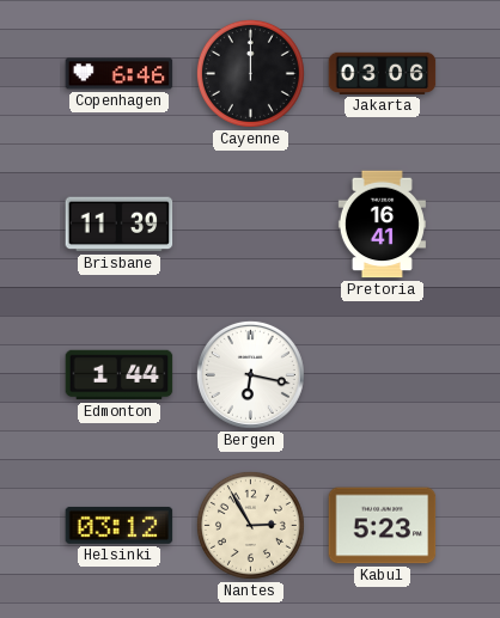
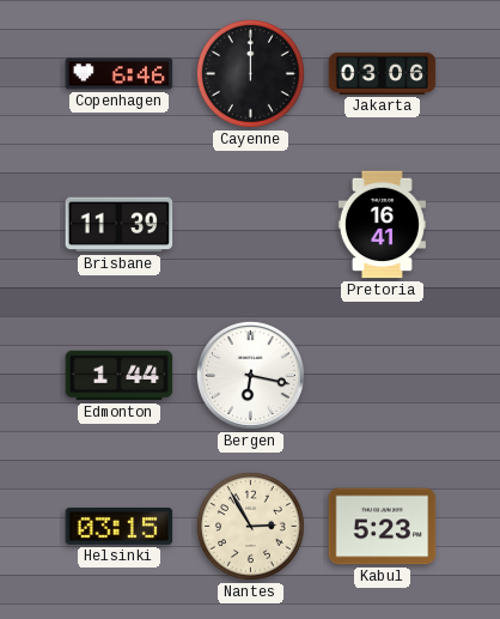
Helsinki: 03:12 -> 03:15 (120, 526)
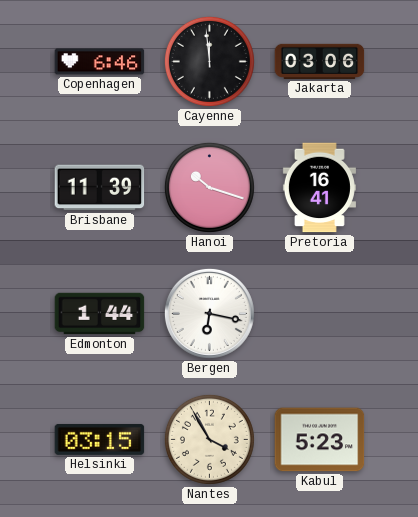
Cayenne: 12:00 -> 11:59 (209, 61)
Hanoi: none -> 10:18 (209, 187)
Nantes: 2:55 -> 3:55 (209, 439)
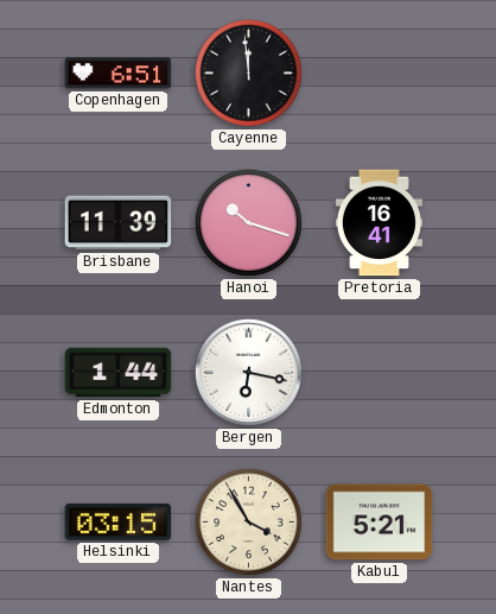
Copenhagen: 6:46 -> 6:51 (119, 74)
Jakarta: 03:06 -> none (320, 61)
Kabul: 5:23 -> 5:21 (380, 523)
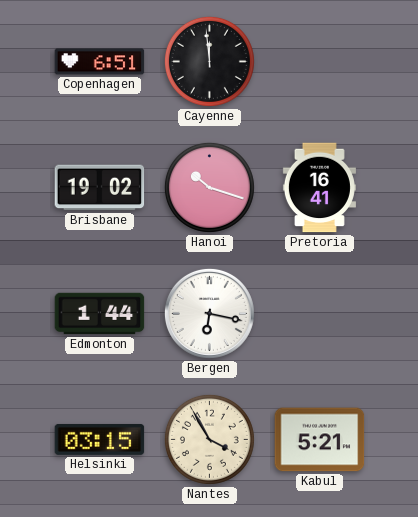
Brisbane: 11:39 -> 19:02 (100, 188)
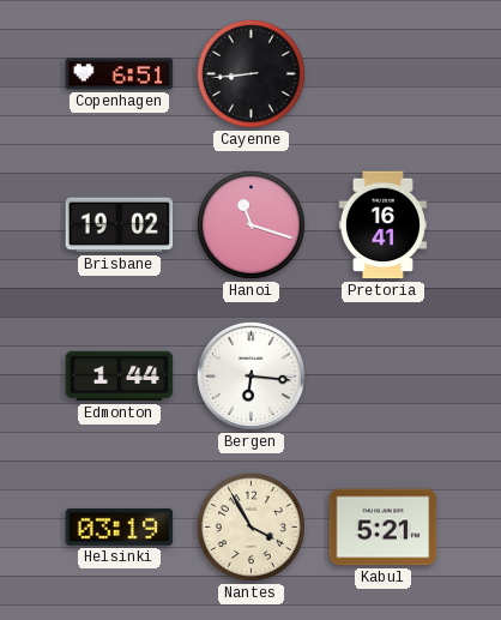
Cayenne: 11:59 -> 8:44 (251, 73)
Hanoi: 10:18 -> 11:18 (251, 224)
Bergen: 6:17 -> 6:16 (251, 375)
Helsinki: 03:15 -> 03:19 (120, 526)
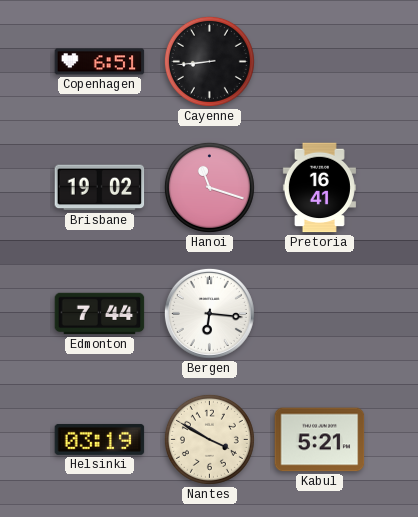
Edmonton: 1:44 -> 7:44 (100, 314)
Nantes: 3:55 -> 3:50 (209, 439)
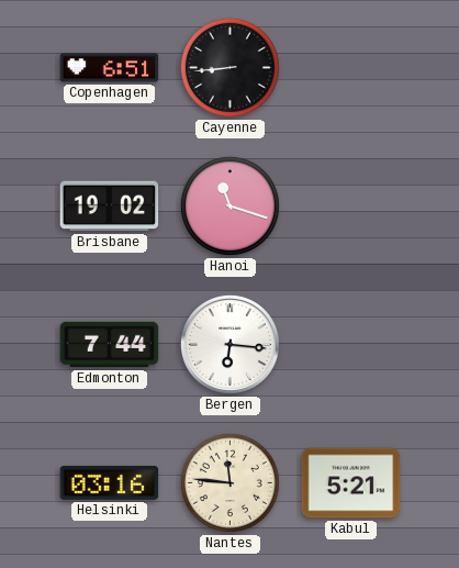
Pretoria: 16:41 -> none (319, 188)
Helsinki: 03:19 -> 03:16 (110, 482)
Nantes: 3:50 -> 11:46 (229, 482)
